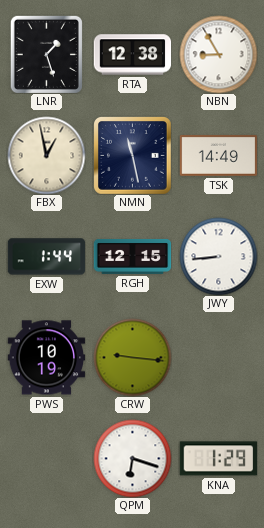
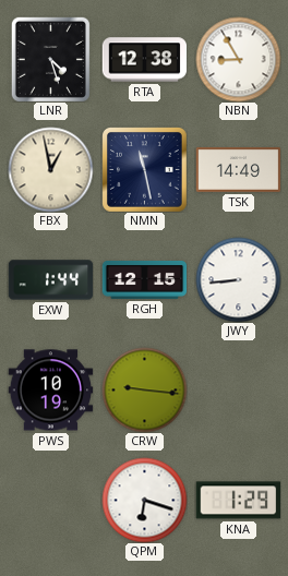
LNR: 1:27 -> 4:27 (50, 59)
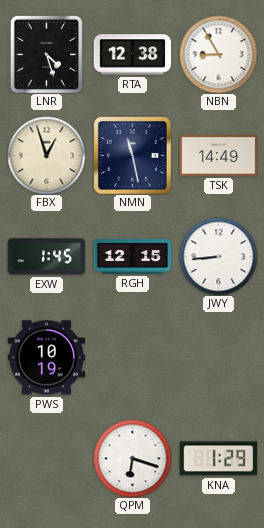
FBX: 12:58 -> 12:57 (46, 155)
EXW: 1:44 -> 1:45 (46, 257)
CRW: 9:16 -> none (144, 389)
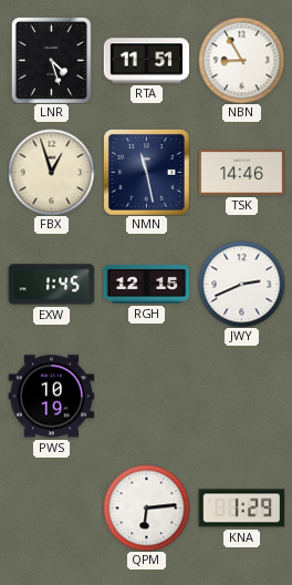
RTA: 12:38 -> 11:51 (146, 61)
TSK: 14:49 -> 14:46 (241, 172)
JWY: 8:44 -> 2:41 (241, 284)
QPM: 6:18 -> 6:14 (146, 507)
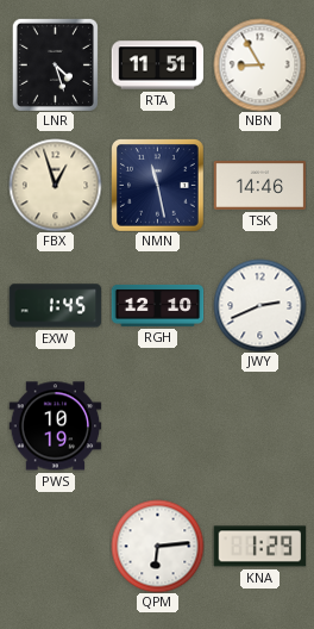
RGH: 12:15 -> 12:10 (157, 305)
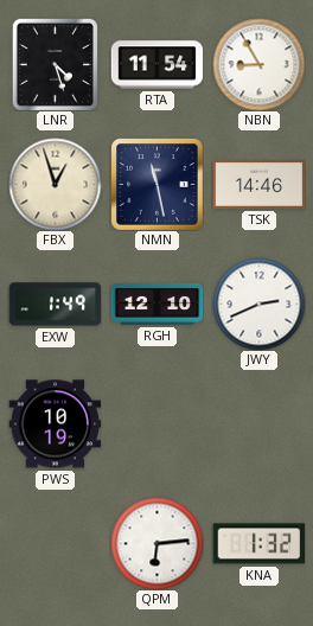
RTA: 11:51 -> 11:54 (156, 65)
EXW: 1:45 -> 1:49 (55, 305)
KNA: 1:29 -> 1:32 (258, 544)
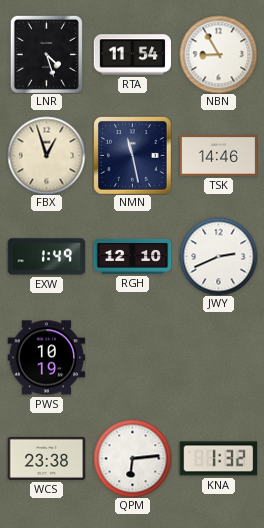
WCS: none -> 23:38 (46, 458)
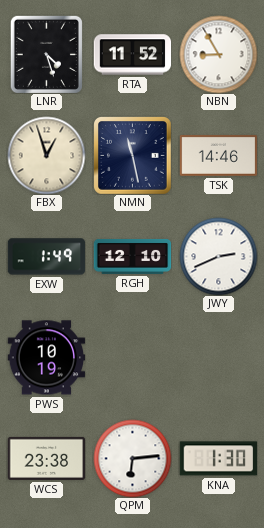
RTA: 11:54 -> 11:52 (132, 55)
KNA: 1:32 -> 1:30 (218, 459)
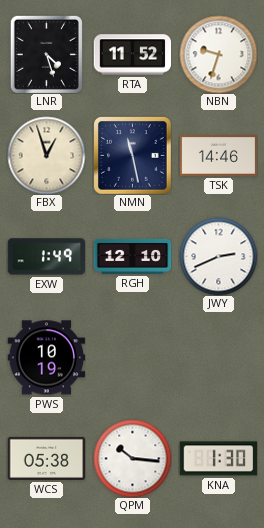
NBN: 8:55 -> 9:33 (218, 54)
WCS: 23:38 -> 05:38 (46, 458)
QPM: 6:14 -> 10:16 (132, 458)
